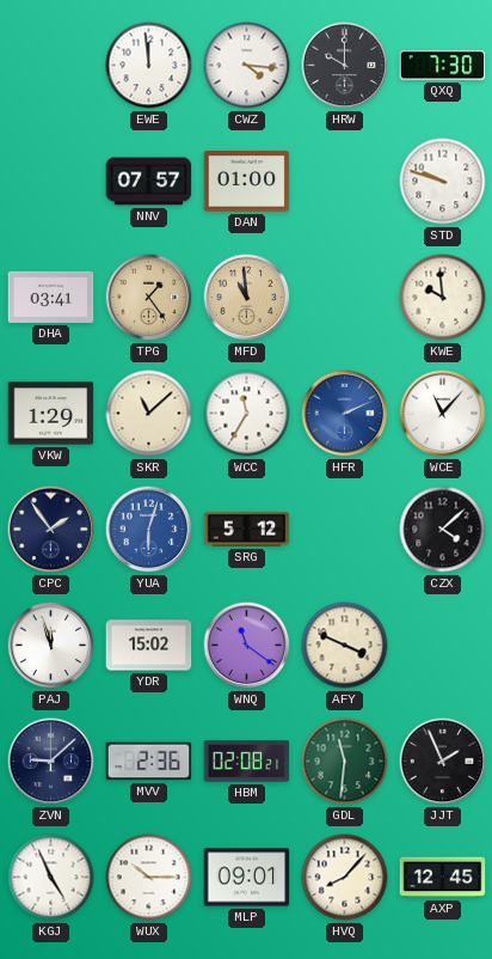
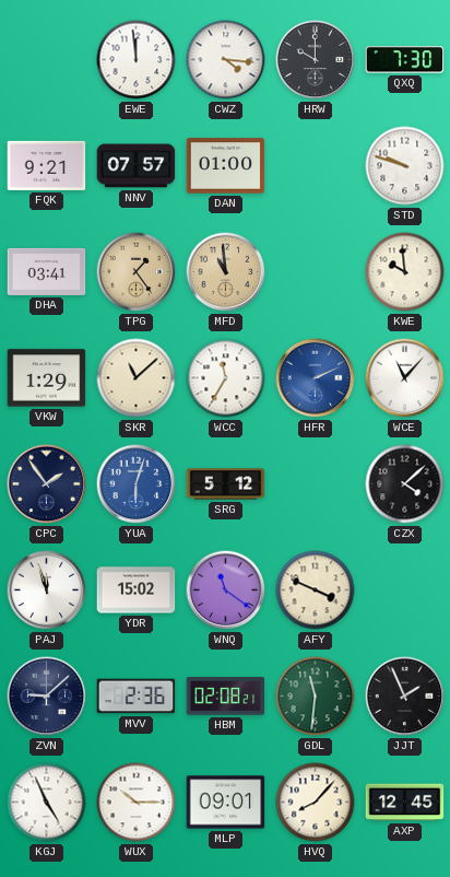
FQK: none -> 9:21 (47, 165)
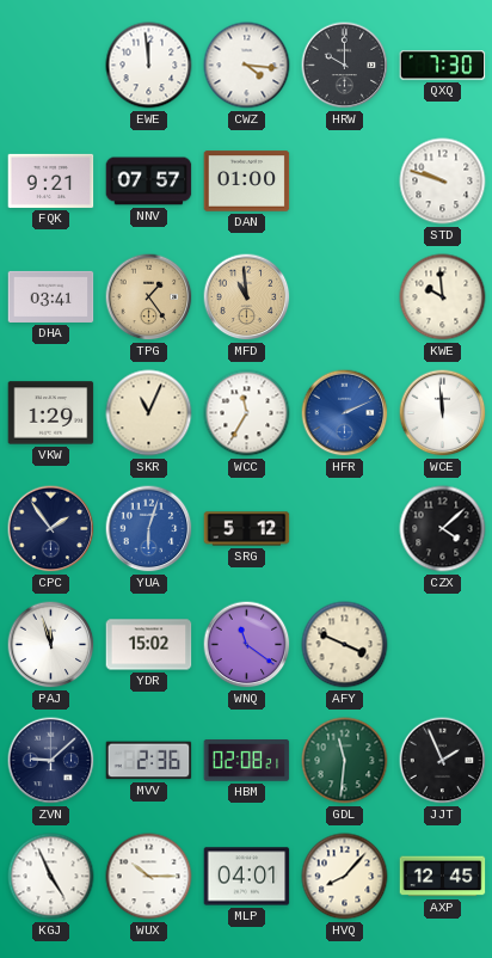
SKR: 11:08 -> 11:04 (149, 413)
WCE: 11:07 -> 11:59 (443, 413)
MLP: 09:01 -> 04:01 (247, 877)
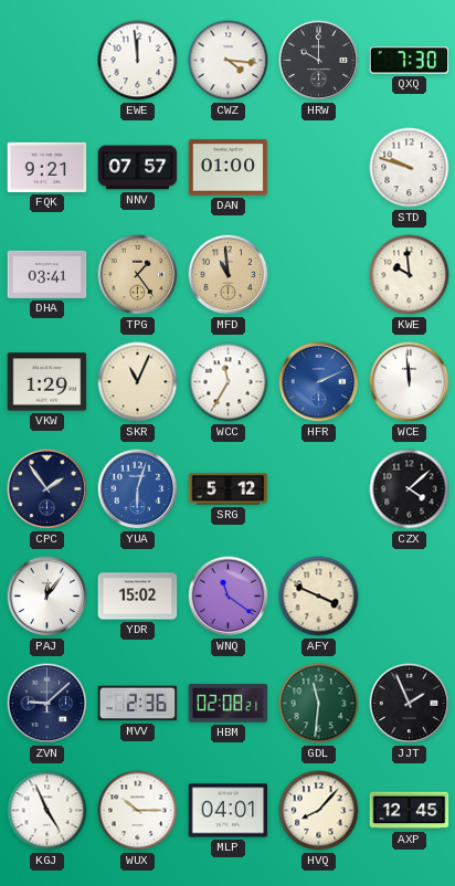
PAJ: 11:57 -> 12:06 (47, 597)
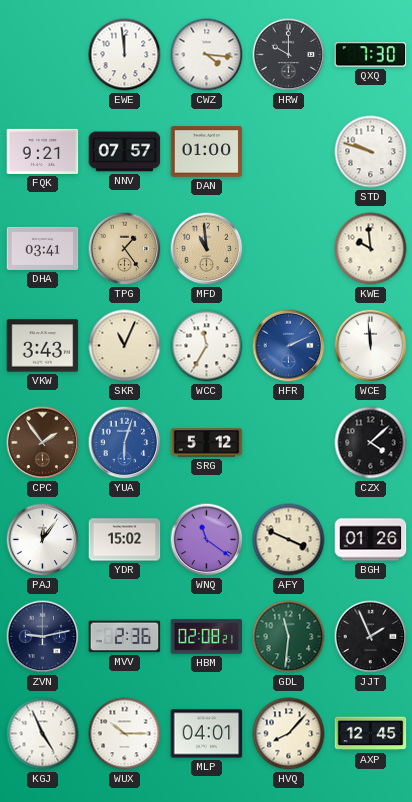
VKW: 1:29 -> 3:43 (43, 346)
CPC dial: navy -> brown (43, 443)
BGH: none -> 01:26 (371, 540)
ZVN: 9:08 -> 9:13 (43, 637)
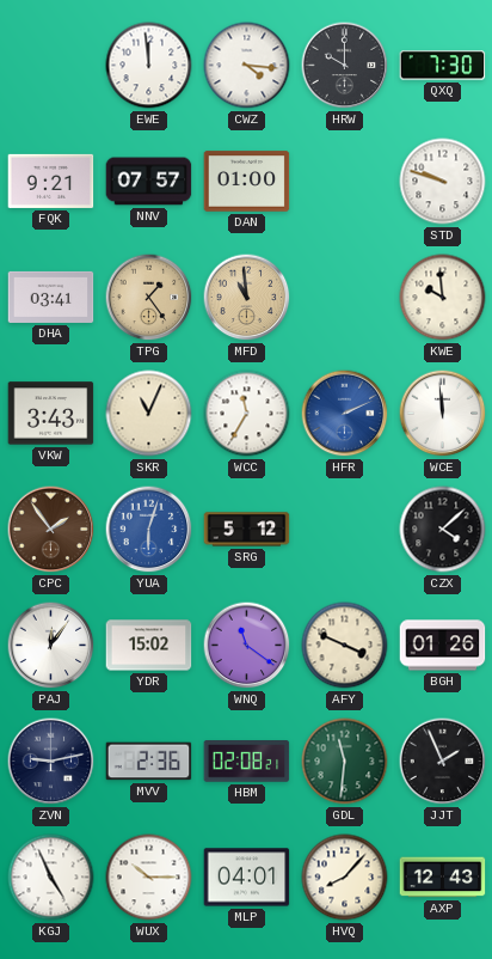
AXP: 12:45 -> 12:43 (443, 878)
